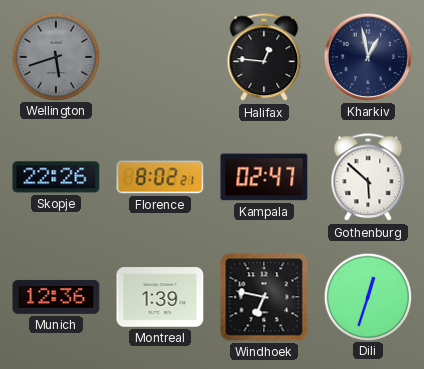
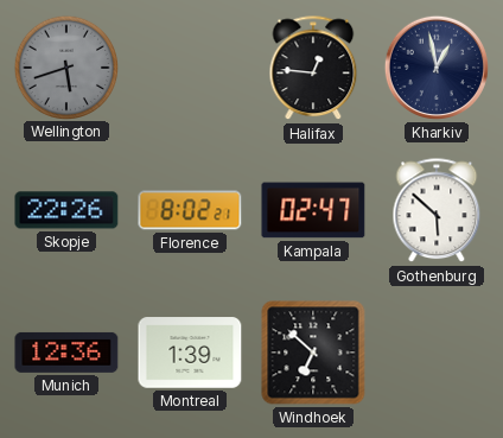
Windhoek: 6:47 -> 6:52 (313, 353)
Dili: 12:33 -> none (367, 296)
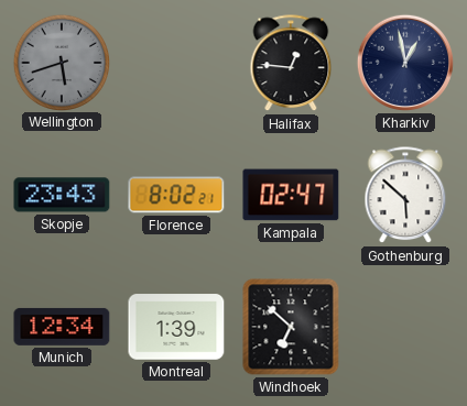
Skopje: 22:26 -> 23:43 (62, 195)
Munich: 12:36 -> 12:34 (62, 327)
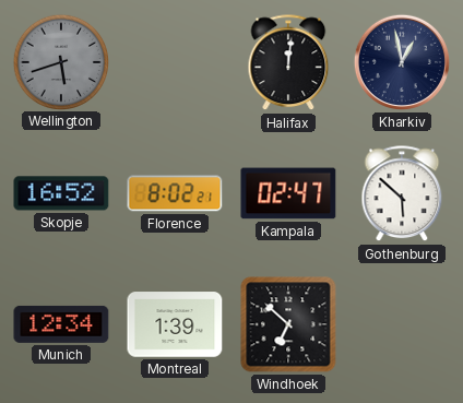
Halifax: 12:46 -> 12:01 (288, 63)
Skopje: 23:43 -> 16:52 (61, 193)
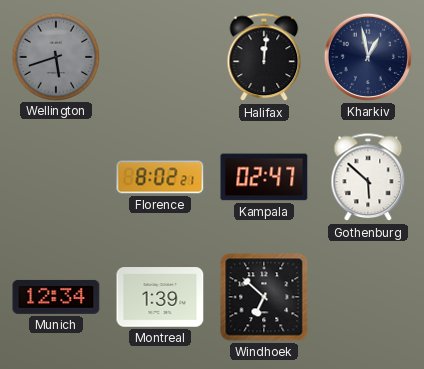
Skopje: 16:52 -> none (61, 193)
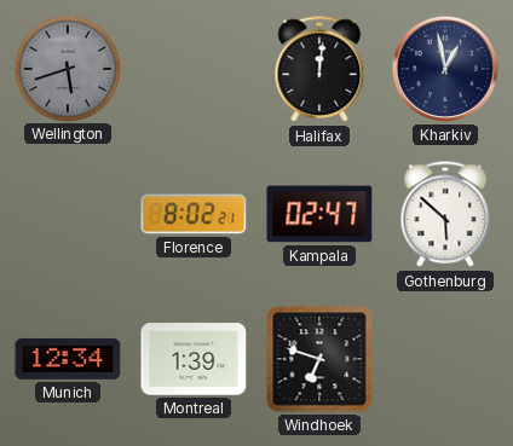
Windhoek: 6:52 -> 6:48 (319, 359)
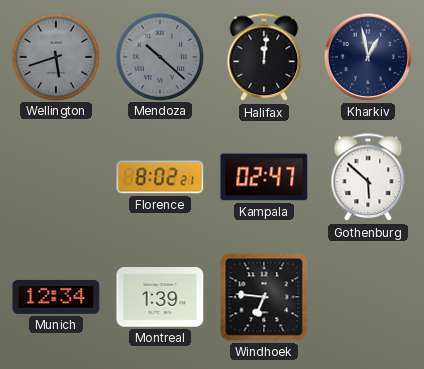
Mendoza: none -> 10:22 (159, 56)
Windhoek: 6:48 -> 6:46 (264, 297)
